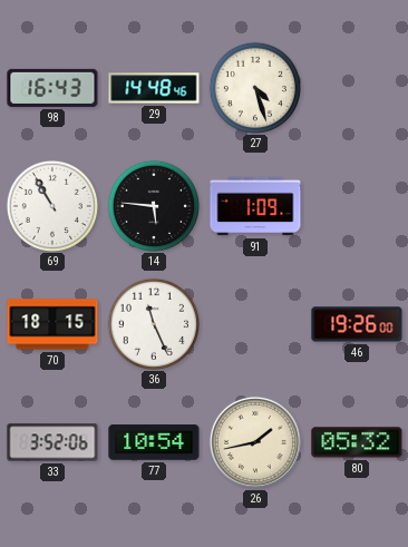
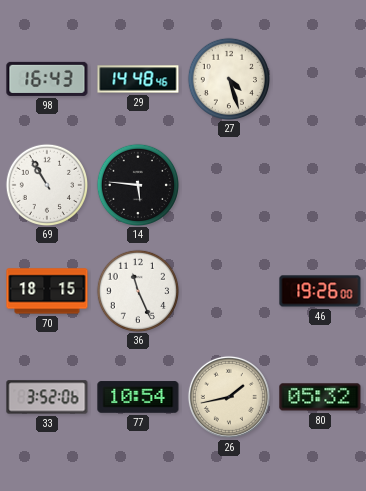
91: 1:09 -> none (255, 206)
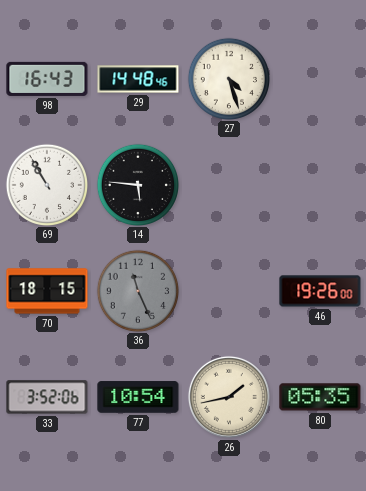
36 dial: white -> grey (137, 290)
80: 05:32 -> 05:35 (320, 397)
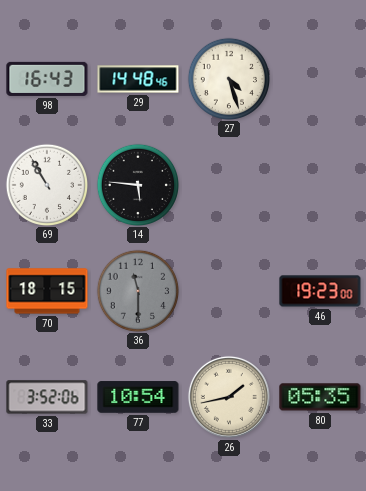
36: 11:26 -> 11:30 (137, 290)
46: 19:26 -> 19:23 (320, 291)
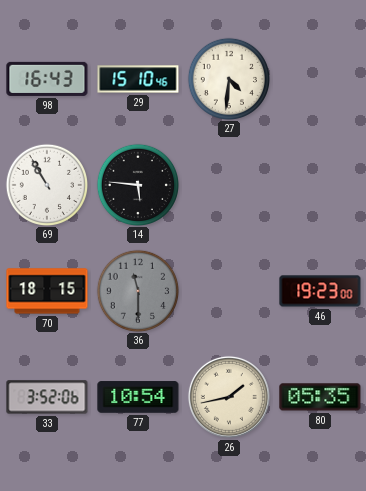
29: 14:48 -> 15:10 (138, 79)
27: 4:27 -> 4:31 (228, 78)
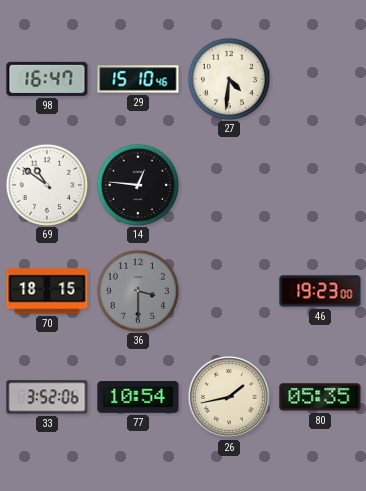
98: 16:43 -> 16:47 (47, 79)
69: 10:55 -> 10:51 (46, 184)
14: 5:46 -> 12:46 (137, 184)
36: 11:30 -> 3:30 (137, 290)
